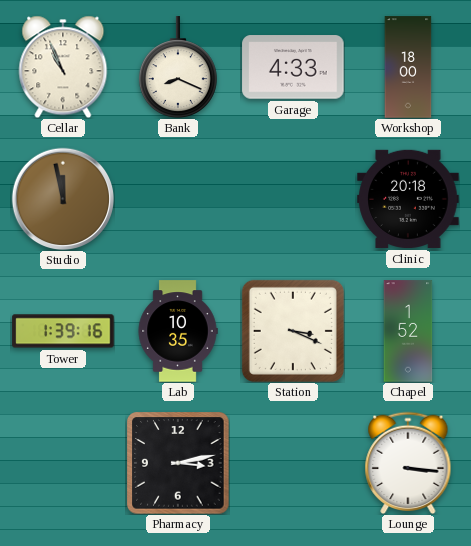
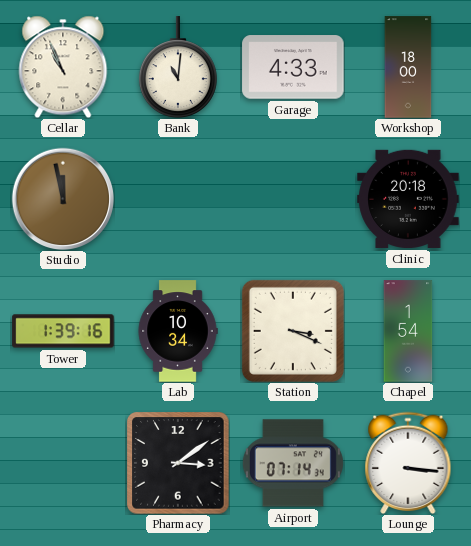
Bank: 8:19 -> 11:01 (178, 67)
Lab: 10:35 -> 10:34 (178, 331)
Chapel: 1:52 -> 1:54 (408, 331)
Pharmacy: 3:13 -> 3:09 (178, 463)
Airport: none -> 07:14 (293, 463)
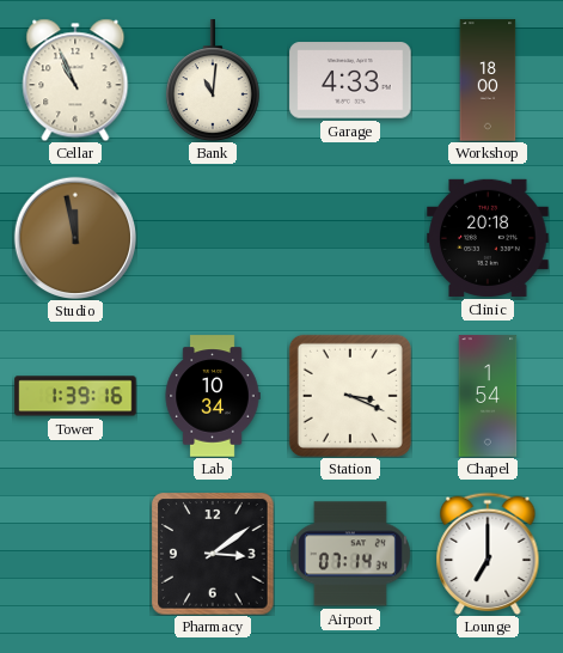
Lounge: 3:16 -> 7:00 (488, 554)
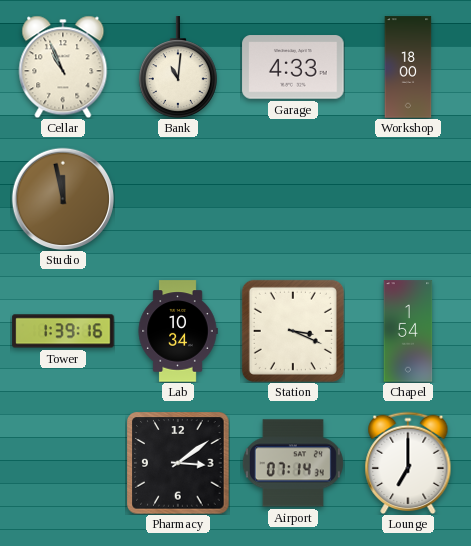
Clinic: 20:18 -> none (488, 238)
